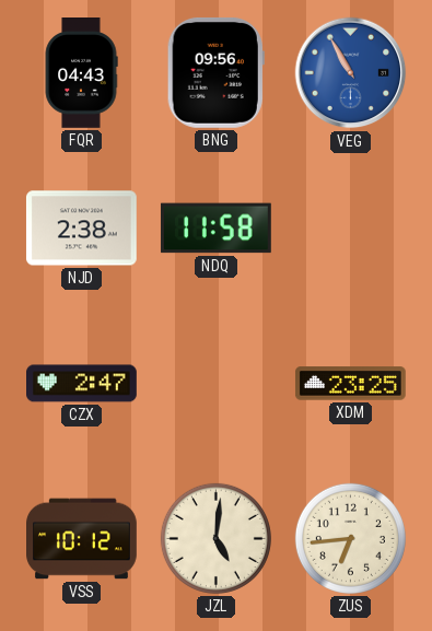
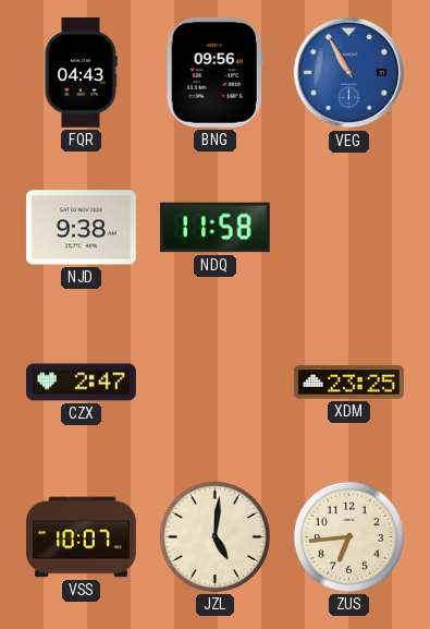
NJD: 2:38 -> 9:38 (81, 228)
VSS: 10:12 -> 10:07 (82, 537)
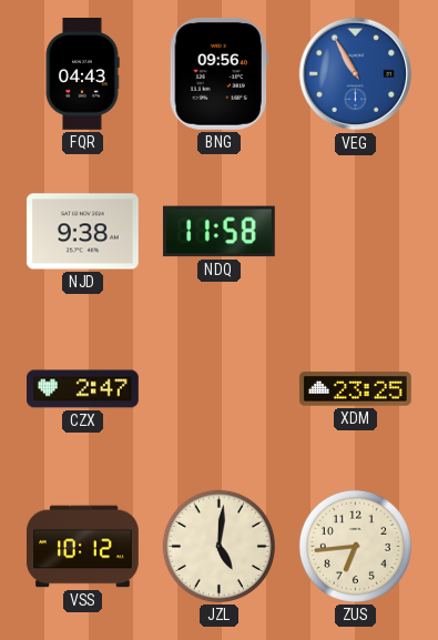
VSS: 10:07 -> 10:12 (83, 547)
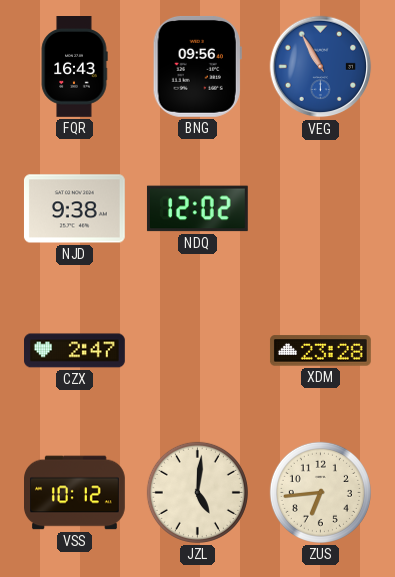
FQR: 04:43 -> 16:43 (74, 67)
NDQ: 11:58 -> 12:02 (197, 209)
XDM: 23:25 -> 23:28 (320, 351)
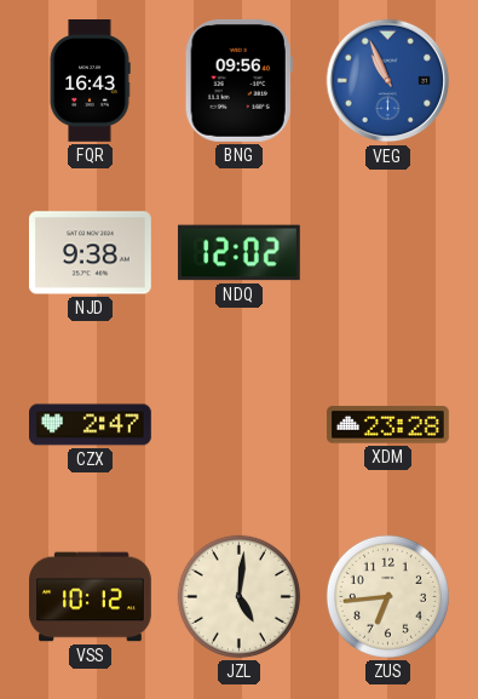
VEG: 10:55 -> 10:56 (388, 81)
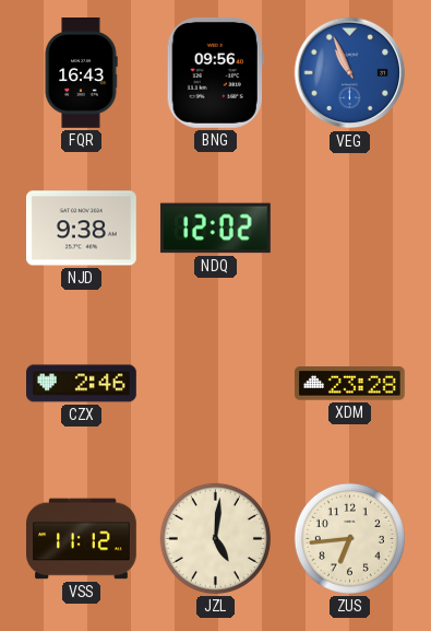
CZX: 2:47 -> 2:46 (82, 384)
VSS: 10:12 -> 11:12 (82, 539)
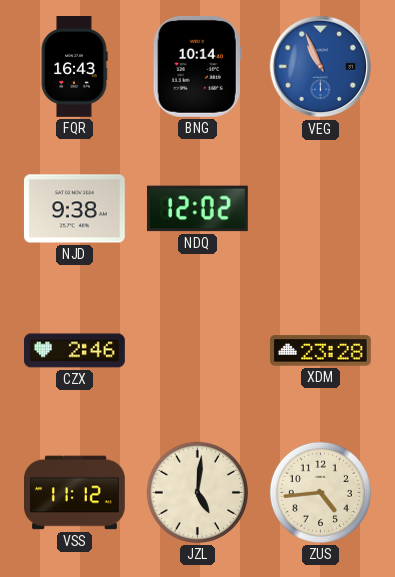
BNG: 09:56 -> 10:14 (197, 66)
ZUS: 6:44 -> 4:44 (320, 492)
